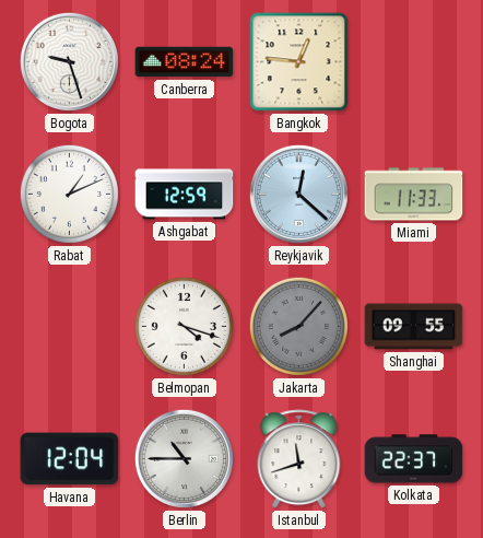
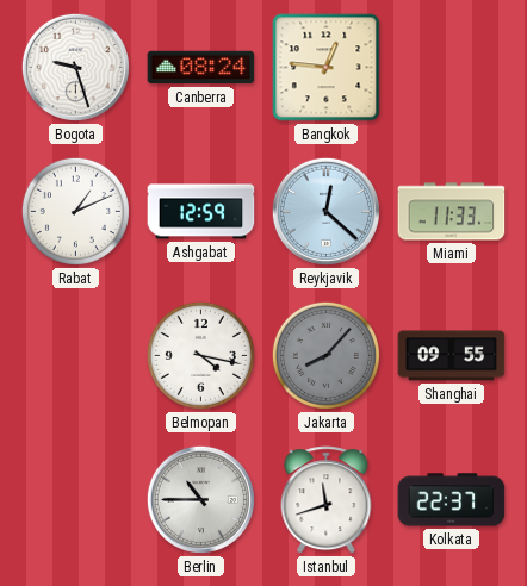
Belmopan: 4:18 -> 4:17 (200, 355)
Havana: 12:04 -> none (70, 459)
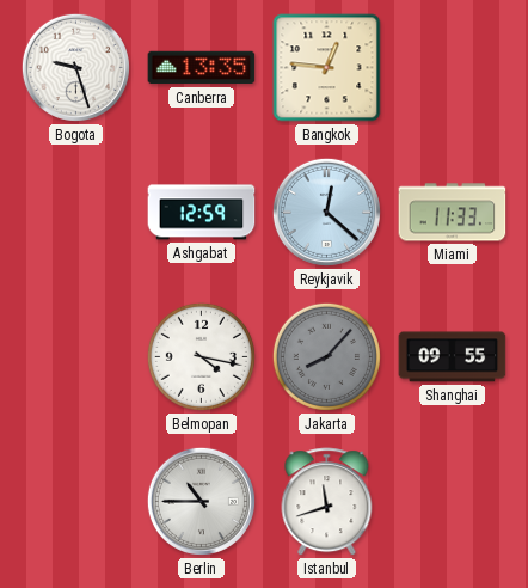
Canberra: 08:24 -> 13:35 (202, 68)
Rabat: 1:11 -> none (75, 211)
Kolkata: 22:37 -> none (452, 500)
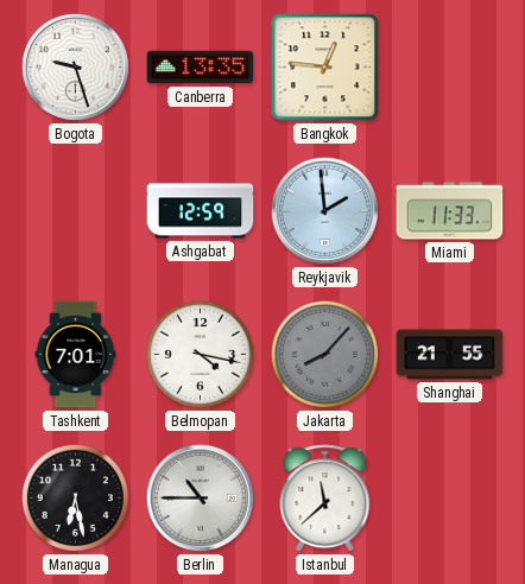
Reykjavik: 12:22 -> 1:59 (324, 210)
Tashkent: none -> 7:01 (76, 355)
Shanghai: 09:55 -> 21:55 (450, 355)
Managua: none -> 6:28 (75, 497)
Istanbul: 11:42 -> 11:38 (325, 499)
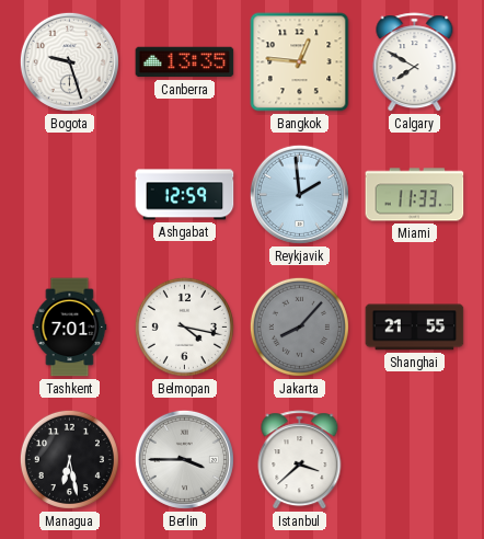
Calgary: none -> 7:50 (415, 62)
Berlin: 10:45 -> 3:45 (184, 459)
Istanbul: 11:38 -> 3:38 (300, 460)
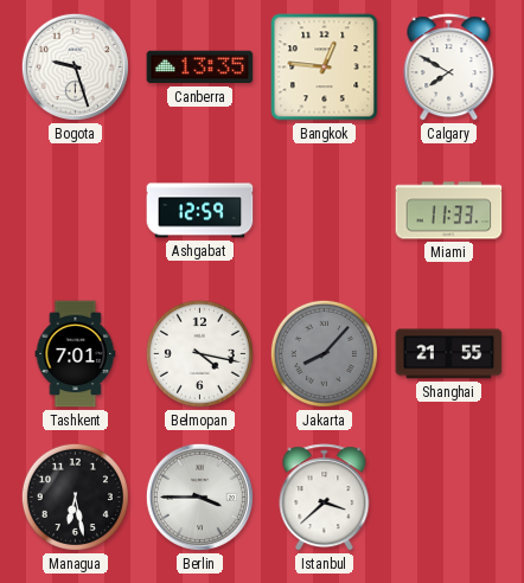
Reykjavik: 1:59 -> none (299, 194)
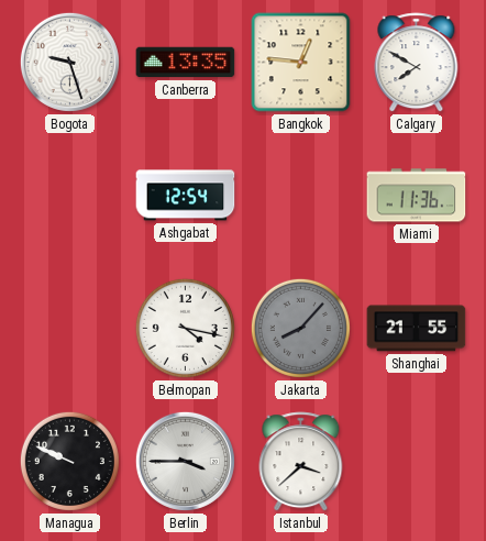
Ashgabat: 12:59 -> 12:54 (186, 196)
Miami: 11:33 -> 11:36 (417, 196)
Tashkent: 7:01 -> none (76, 354)
Managua: 6:28 -> 9:49 (69, 461)
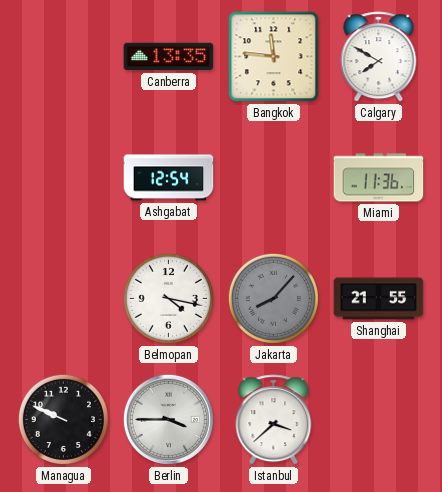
Bogota: 9:27 -> none (69, 62)
Bangkok: 12:46 -> 11:46 (274, 57)
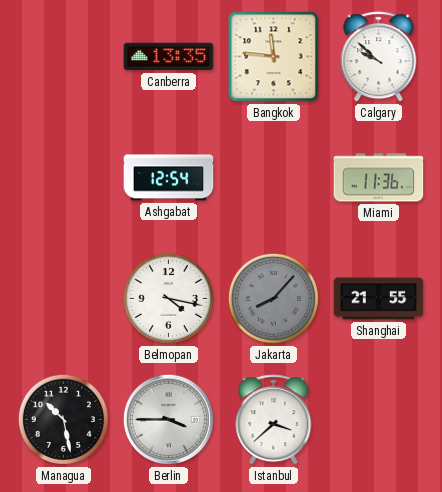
Calgary: 7:50 -> 9:52 (379, 57)
Managua: 9:49 -> 10:28 (63, 419)
